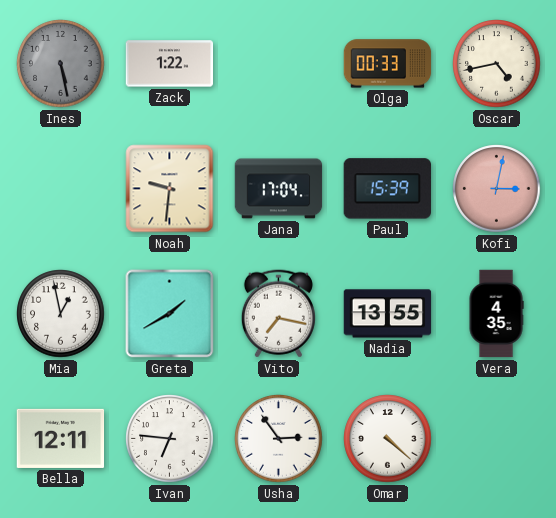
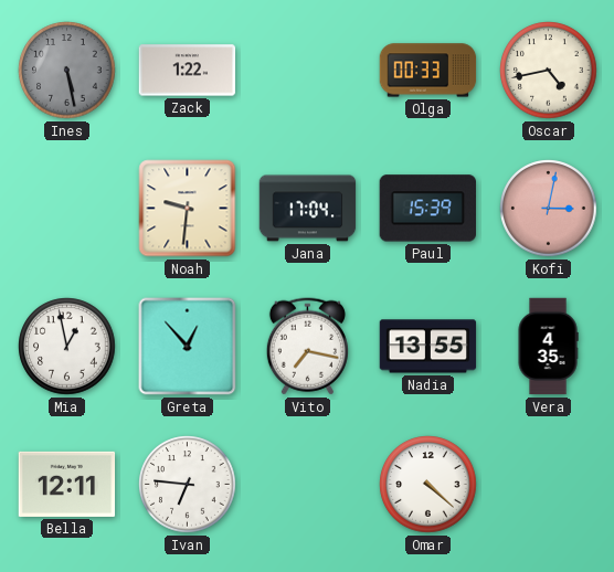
Greta: 1:40 -> 12:53 (188, 347)
Usha: 2:54 -> none (279, 439)
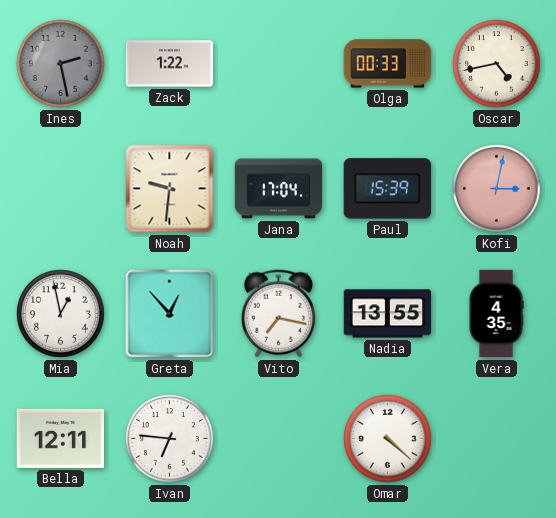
Ines: 5:28 -> 2:28 (61, 64)
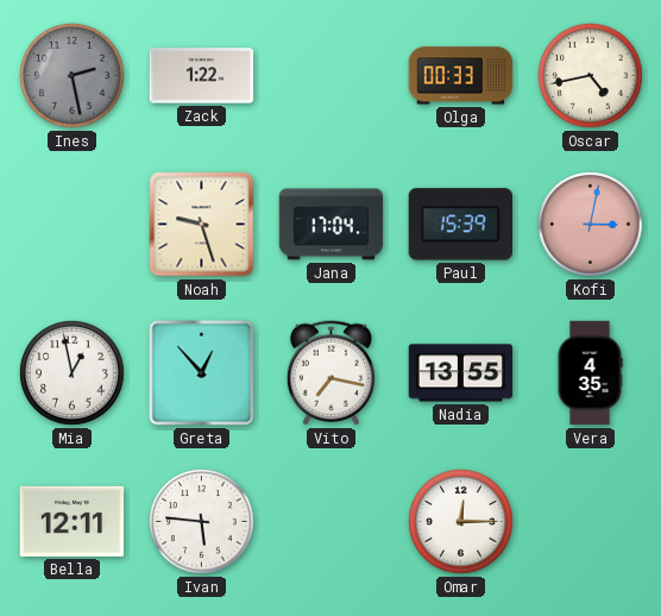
Noah: 9:31 -> 9:27 (202, 225)
Ivan: 6:46 -> 5:46 (202, 522)
Omar: 4:22 -> 12:15 (461, 522)
